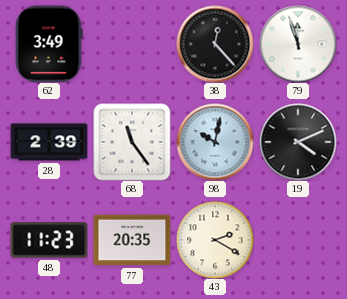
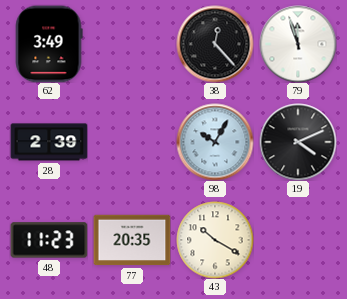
68: 11:24 -> none (132, 142)
98: 10:02 -> 10:05 (215, 142)
43: 2:20 -> 10:20 (215, 240)
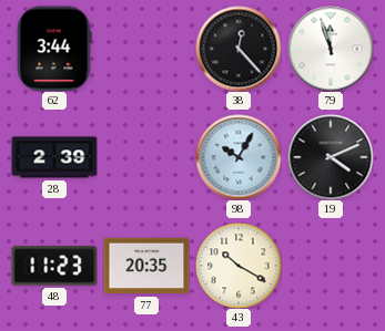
62: 3:49 -> 3:44 (54, 49)
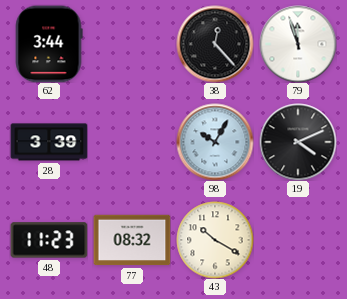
28: 2:39 -> 3:39 (49, 142)
77: 20:35 -> 08:32 (132, 240)
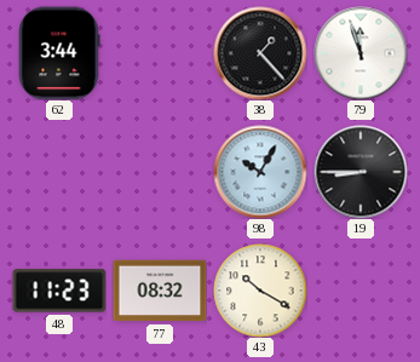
38: 12:23 -> 1:23 (260, 53)
28: 3:39 -> none (49, 142)
19: 4:11 -> 8:45 (361, 172)
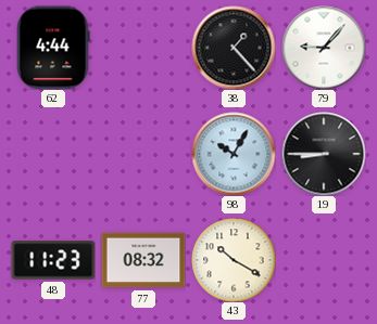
62: 3:44 -> 4:44 (53, 48)
79: 11:57 -> 9:07 (324, 48)
